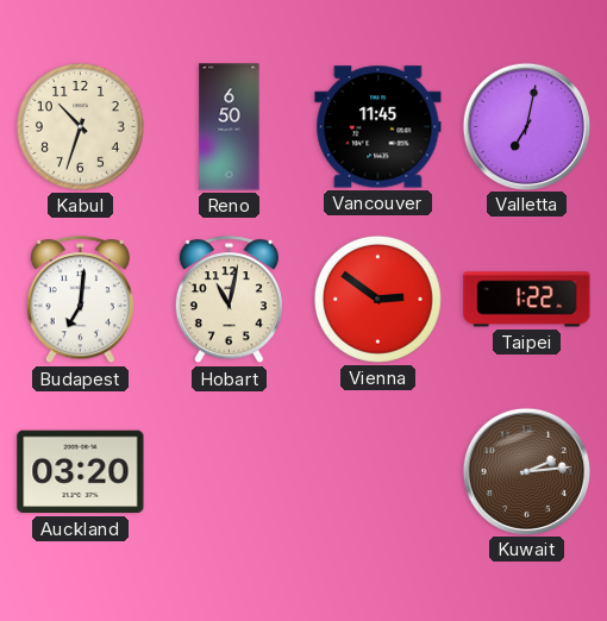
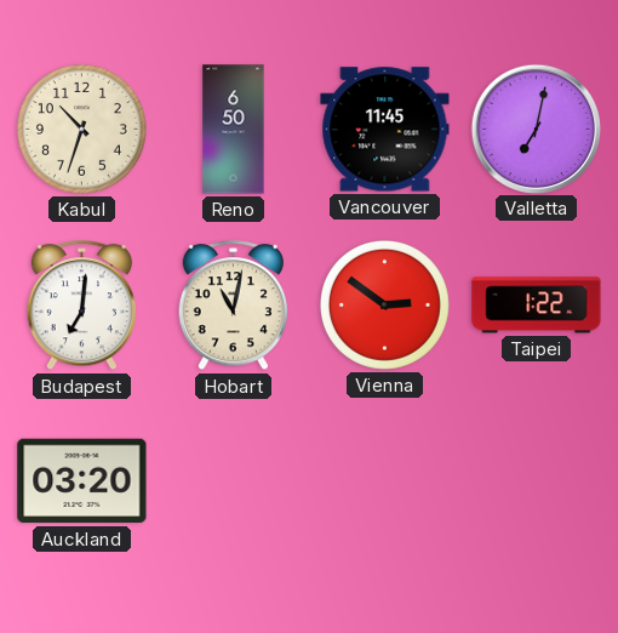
Kuwait: 2:14 -> none (526, 471)
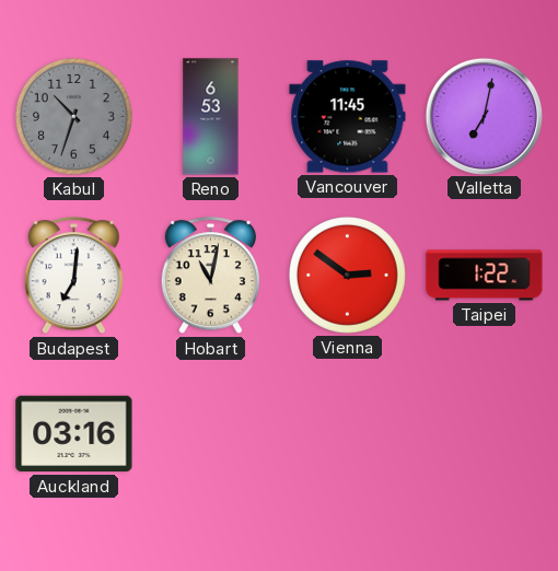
Kabul dial: cream -> grey (73, 116)
Reno: 6:50 -> 6:53 (211, 117)
Auckland: 03:20 -> 03:16 (74, 434)
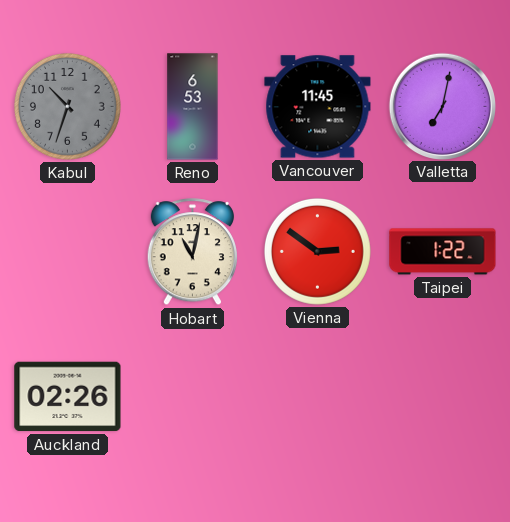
Budapest: 7:01 -> none (73, 276)
Auckland: 03:16 -> 02:26 (68, 397)
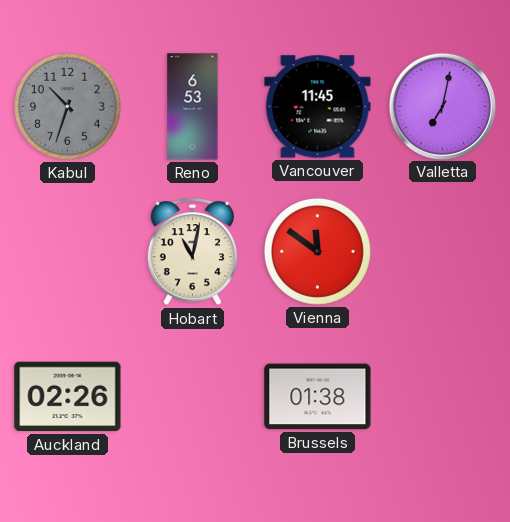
Vienna: 2:51 -> 11:51 (317, 251)
Taipei: 1:22 -> none (443, 252)
Brussels: none -> 01:38 (318, 397)
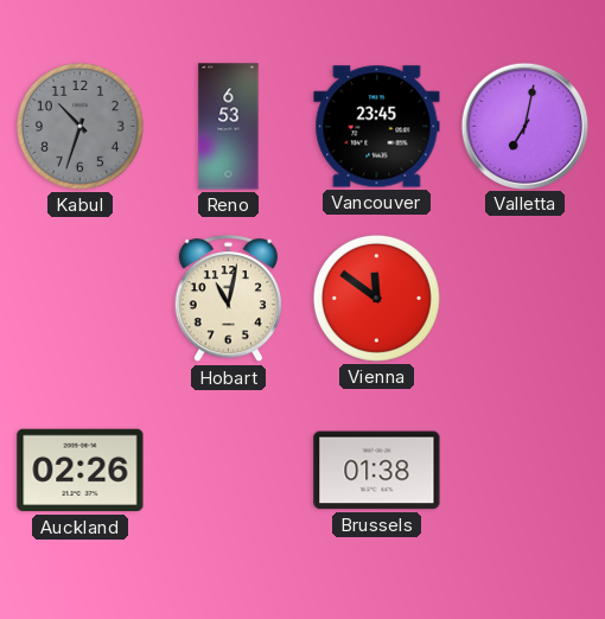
Vancouver: 11:45 -> 23:45 (377, 127)
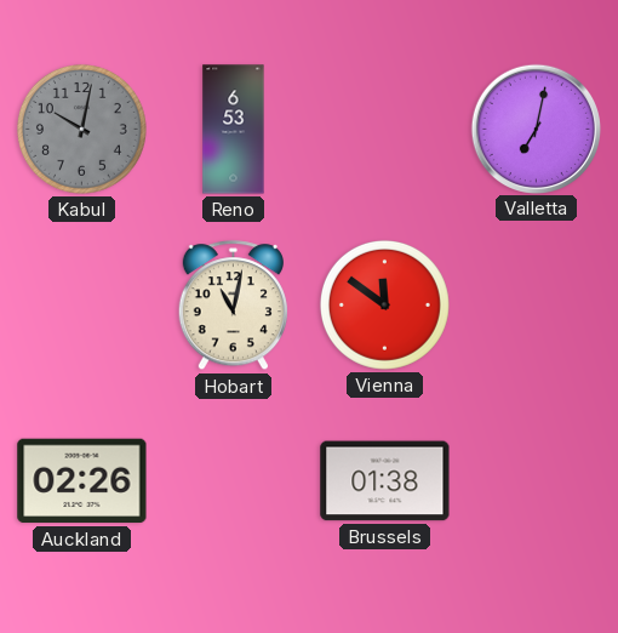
Kabul: 10:33 -> 10:02 (81, 129)
Vancouver: 23:45 -> none (377, 127)
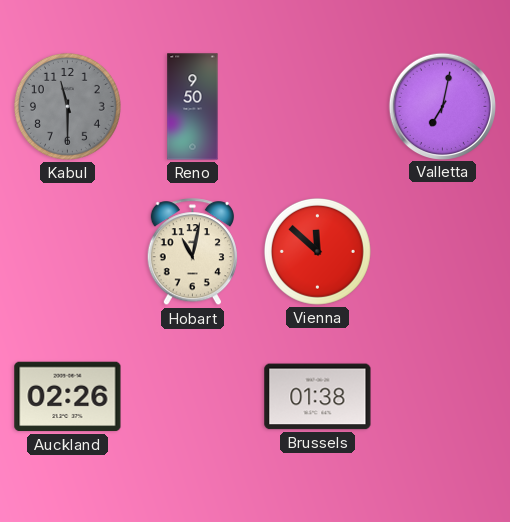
Kabul: 10:02 -> 11:30 (67, 106)
Reno: 6:53 -> 9:50 (193, 107)
Vienna: 11:51 -> 11:52 (317, 251)
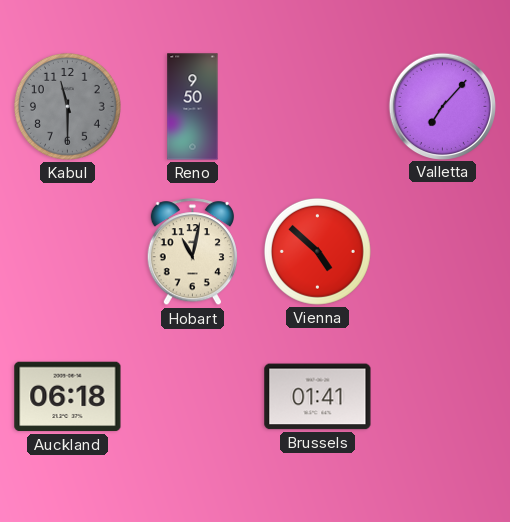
Valletta: 7:02 -> 7:07 (442, 106)
Vienna: 11:52 -> 4:52 (317, 251)
Auckland: 02:26 -> 06:18 (68, 397)
Brussels: 01:38 -> 01:41 (318, 397)
